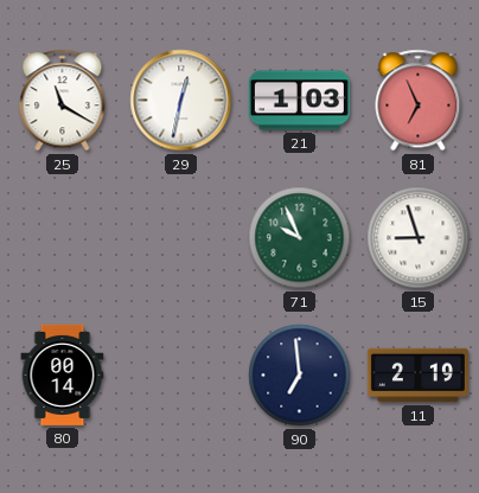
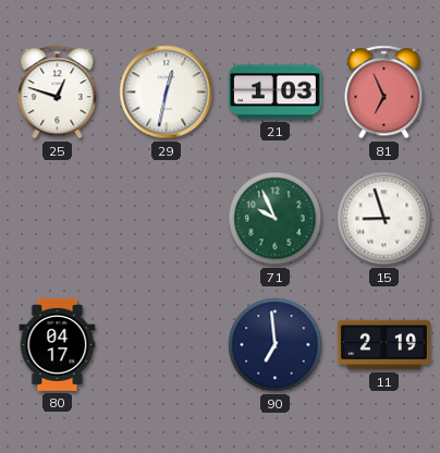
25: 11:20 -> 12:48 (58, 93)
80: 00:14 -> 04:17 (58, 344)
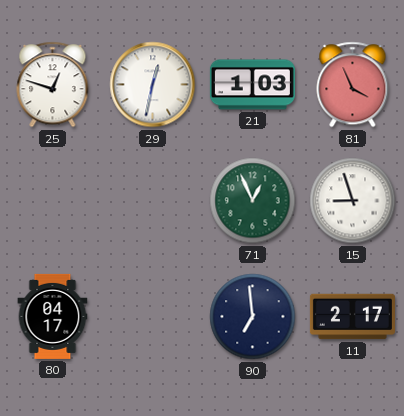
81: 6:56 -> 3:56 (353, 85)
71: 9:56 -> 12:56 (253, 201)
11: 2:19 -> 2:17 (352, 317)
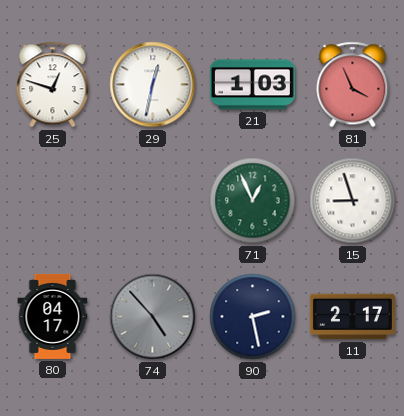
74: none -> 4:53 (153, 317)
90: 6:59 -> 2:28 (253, 317)
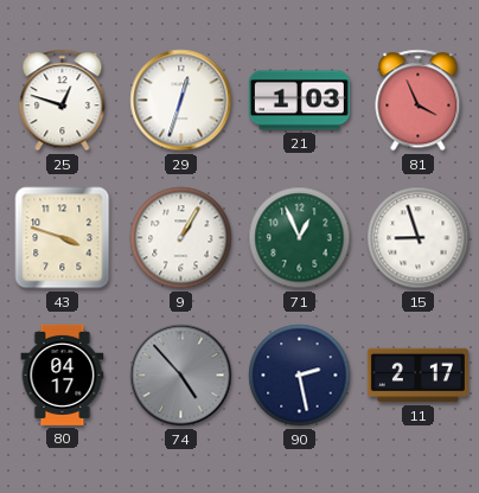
29: 12:32 -> 12:33 (181, 101)
43: none -> 3:48 (63, 238)
9: none -> 1:05 (181, 238)
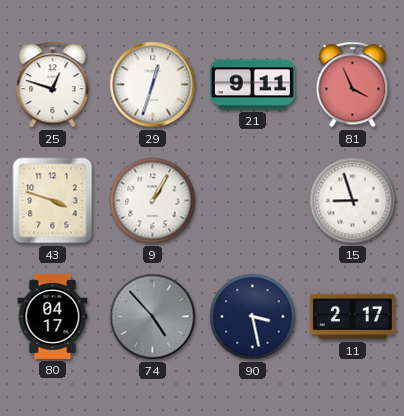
21: 1:03 -> 9:11 (252, 85)
71: 12:56 -> none (300, 238)
90: 2:28 -> 3:28 (253, 317)
